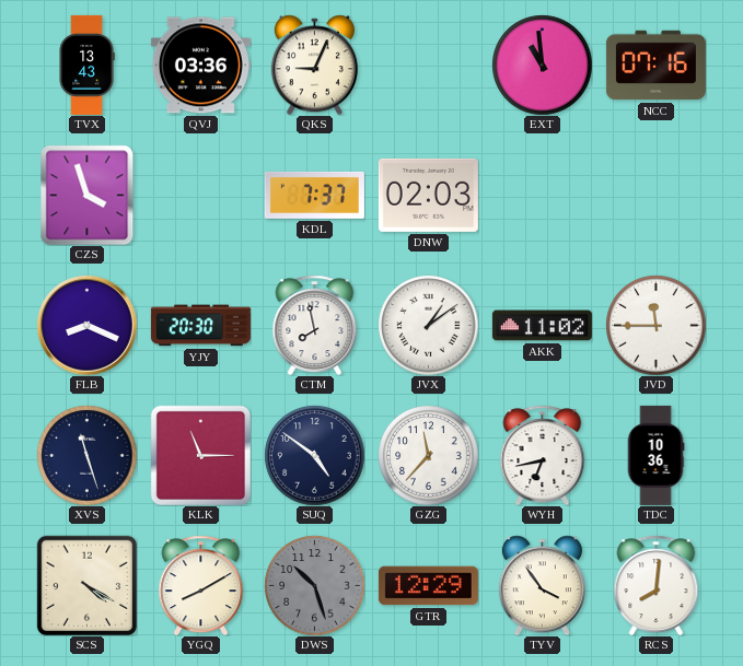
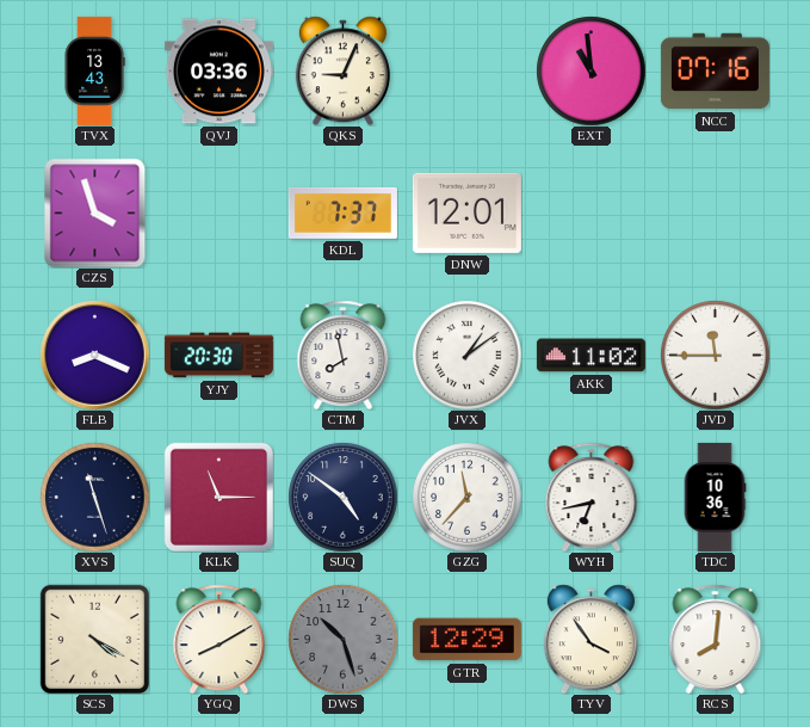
DNW: 02:03 -> 12:01 (466, 212)
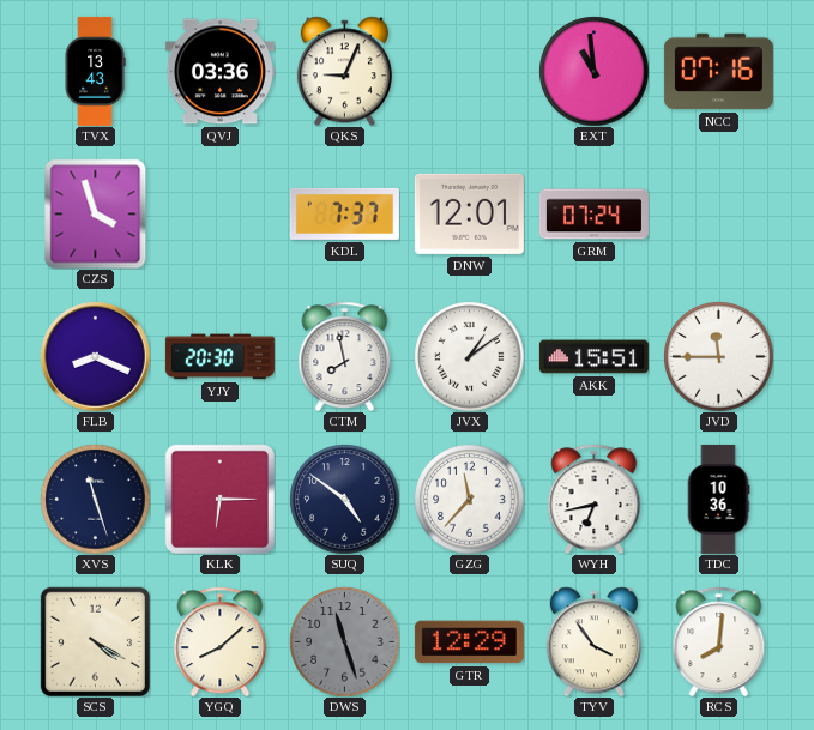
GRM: none -> 07:24 (593, 215)
AKK: 11:02 -> 15:51 (593, 357)
KLK: 11:15 -> 6:15 (219, 499)
YGQ: 8:10 -> 8:08 (221, 641)
DWS: 10:27 -> 11:27 (344, 641)
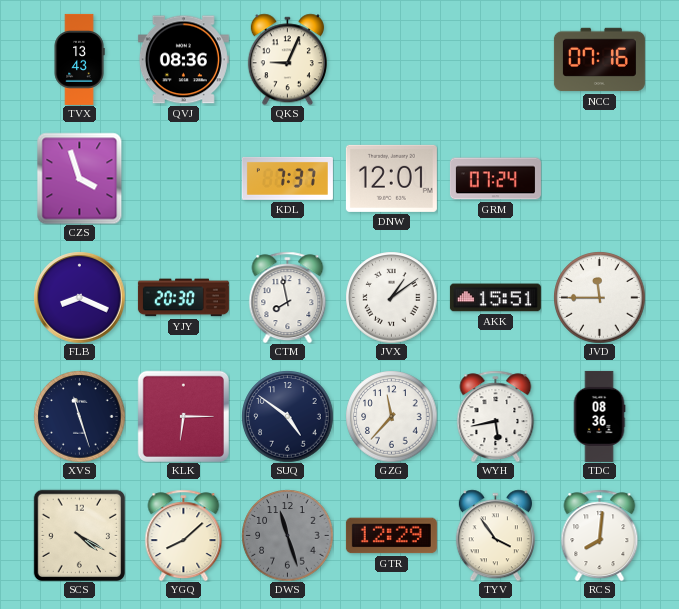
QVJ: 03:36 -> 08:36 (183, 60)
EXT: 10:59 -> none (593, 71)
WYH: 6:43 -> 5:43 (496, 416)
TDC: 10:36 -> 08:36 (599, 416)
